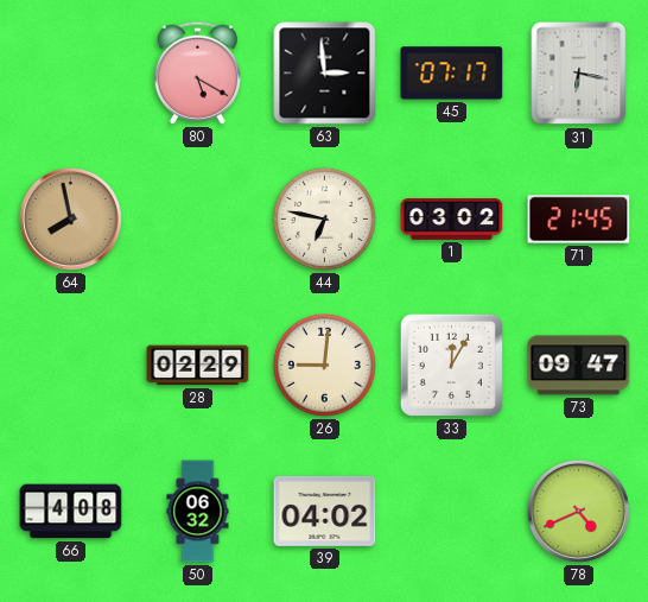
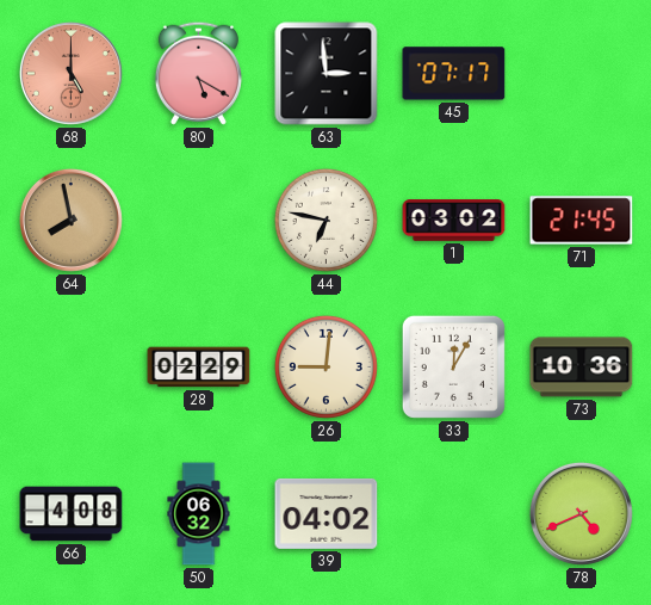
68: none -> 5:00 (70, 73)
31: 6:17 -> none (579, 74)
73: 09:47 -> 10:36 (582, 368)
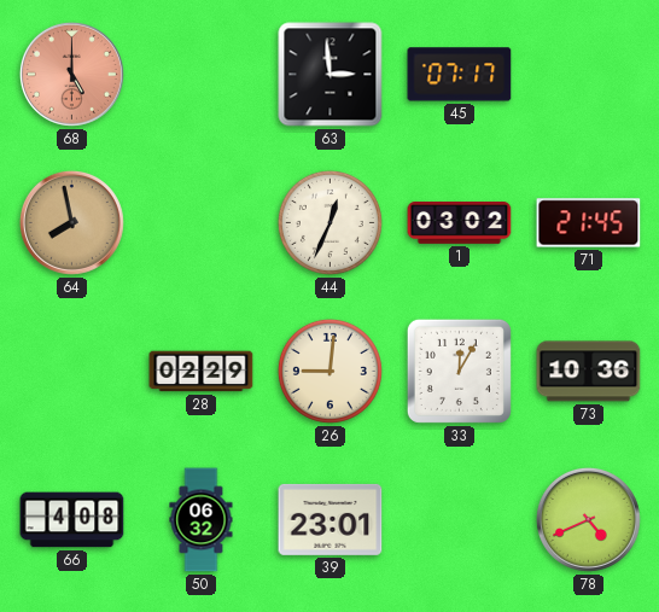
80: 5:20 -> none (198, 73)
44: 6:47 -> 12:34 (329, 222)
39: 04:02 -> 23:01 (331, 519)
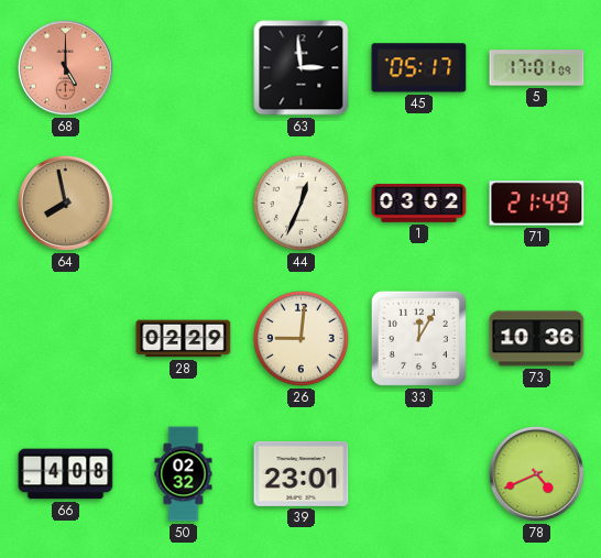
45: 07:17 -> 05:17 (419, 68)
5: none -> 17:01 (537, 68)
71: 21:45 -> 21:49 (537, 204)
50: 06:32 -> 02:32 (184, 474)
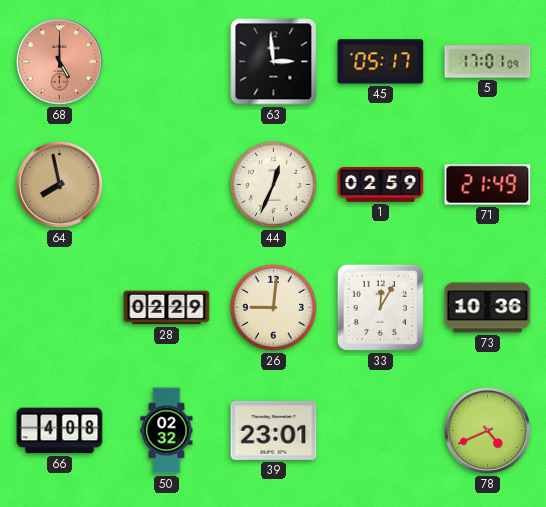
1: 03:02 -> 02:59 (381, 185)
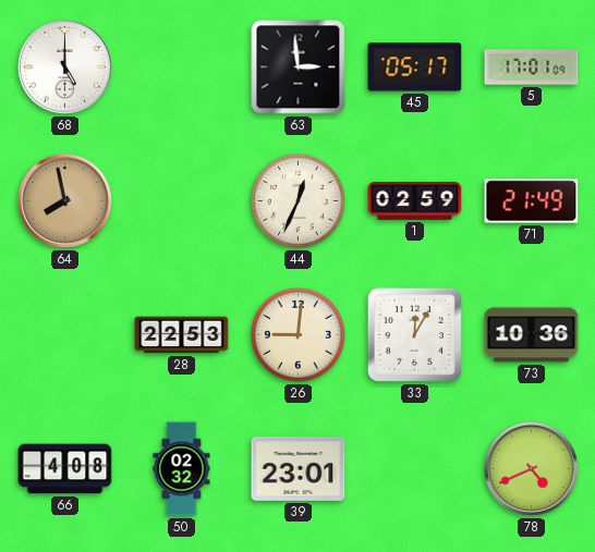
68 dial: salmon -> white (64, 66)
28: 02:29 -> 22:53 (182, 335)
